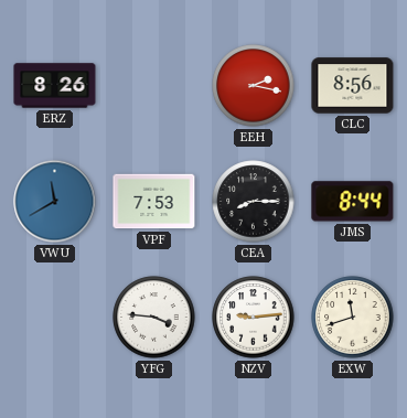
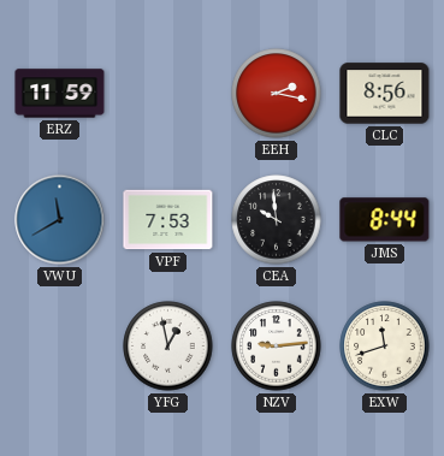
ERZ: 8:26 -> 11:59 (60, 94)
CEA: 8:15 -> 9:59 (277, 220)
YFG: 3:46 -> 12:58 (168, 347)
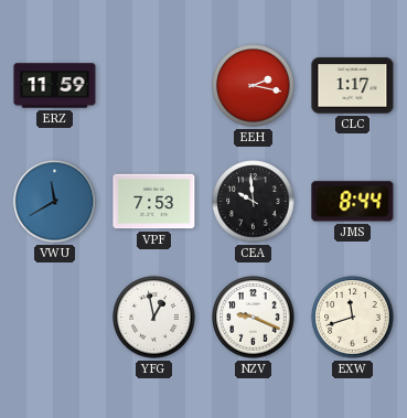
CLC: 8:56 -> 1:17 (353, 86)
NZV: 9:14 -> 9:19 (254, 318)
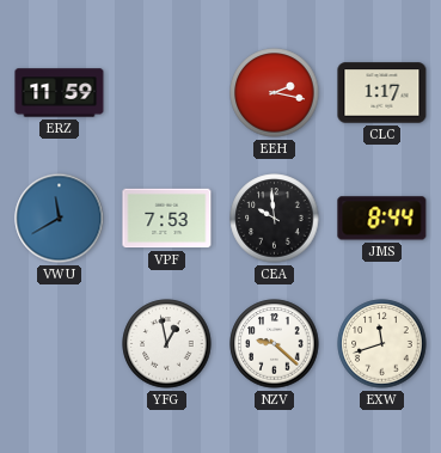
NZV: 9:19 -> 9:22 (275, 344)
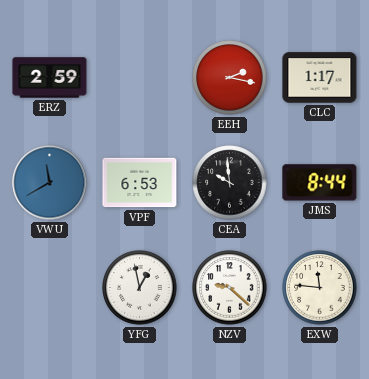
ERZ: 11:59 -> 2:59 (50, 78)
VPF: 7:53 -> 6:53 (140, 183)
EXW: 11:42 -> 11:46 (320, 288)
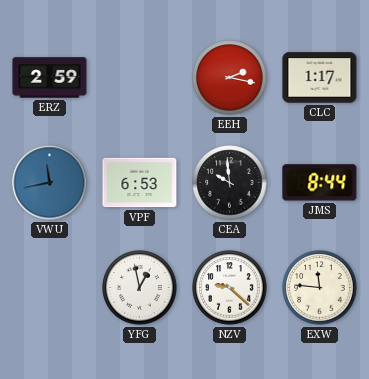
VWU: 11:40 -> 11:43 (50, 183)
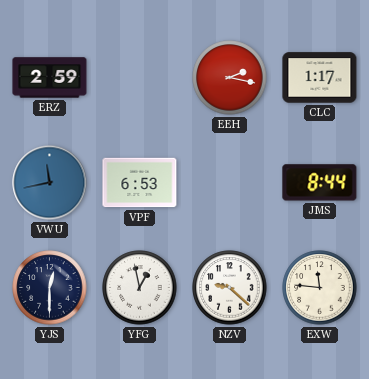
CEA: 9:59 -> none (230, 183)
YJS: none -> 12:30 (50, 288)
